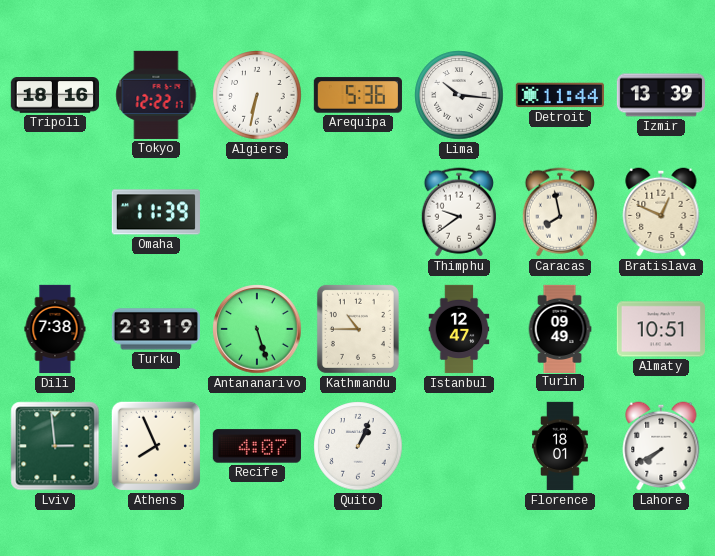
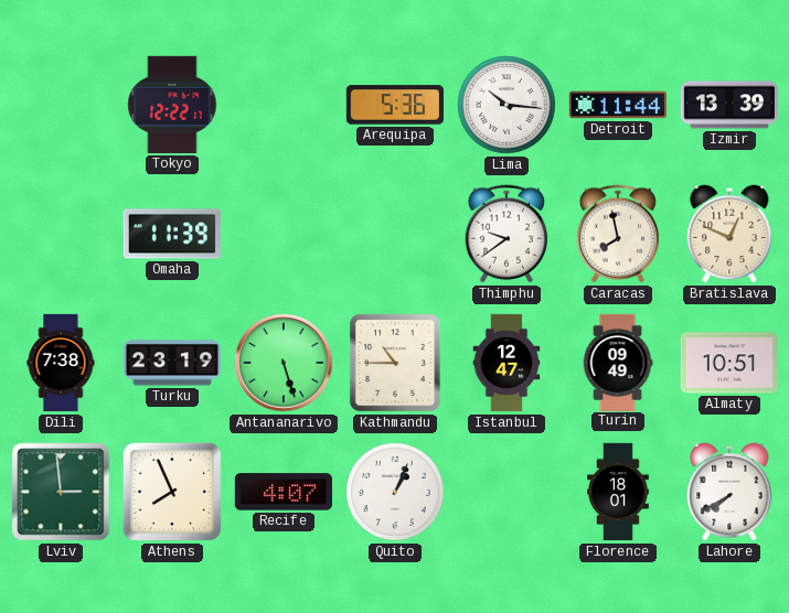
Tripoli: 18:16 -> none (54, 95)
Algiers: 6:32 -> none (257, 95)
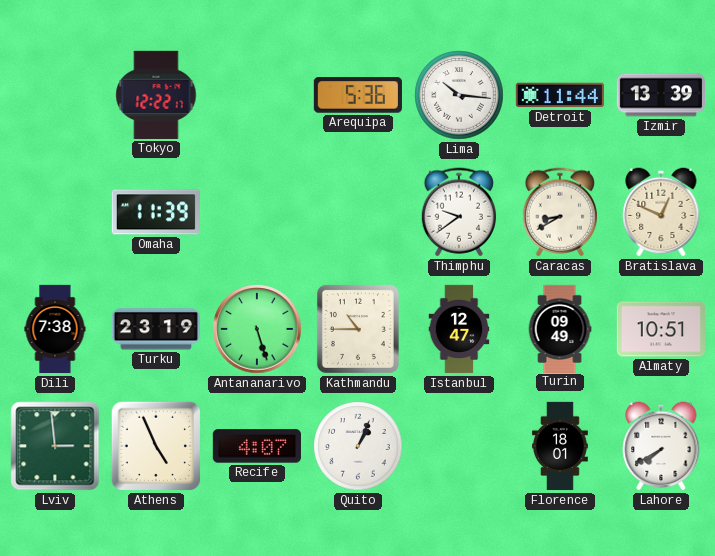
Caracas: 7:58 -> 8:40 (559, 212)
Athens: 7:56 -> 4:56 (156, 446)
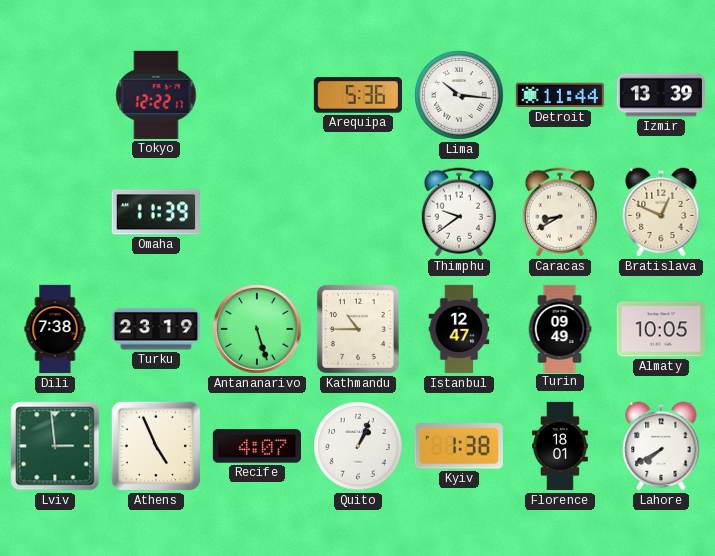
Almaty: 10:51 -> 10:05 (660, 329)
Kyiv: none -> 1:38 (459, 446)
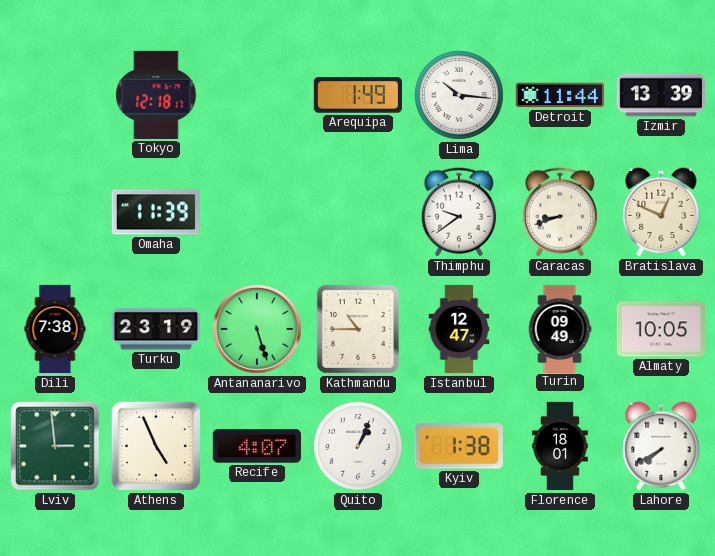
Tokyo: 12:22 -> 12:18 (156, 95)
Arequipa: 5:36 -> 1:49 (358, 95)
Caracas: 8:40 -> 8:42 (559, 212)
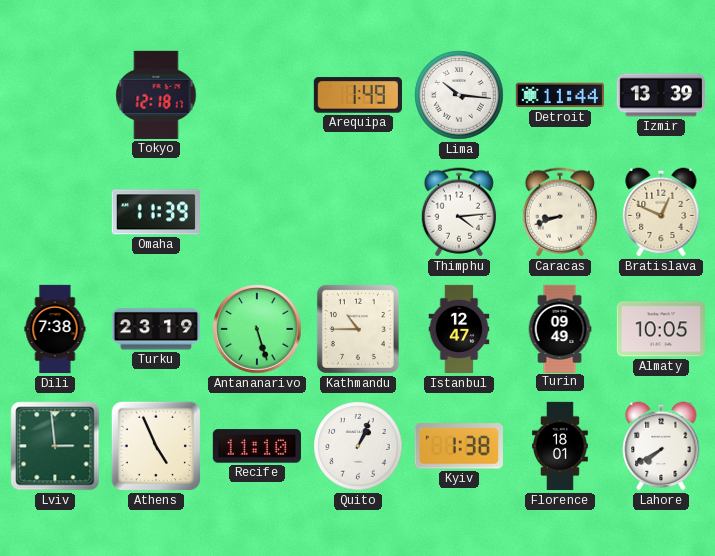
Thimphu: 9:39 -> 4:14 (458, 212)
Recife: 4:07 -> 11:10 (257, 446)
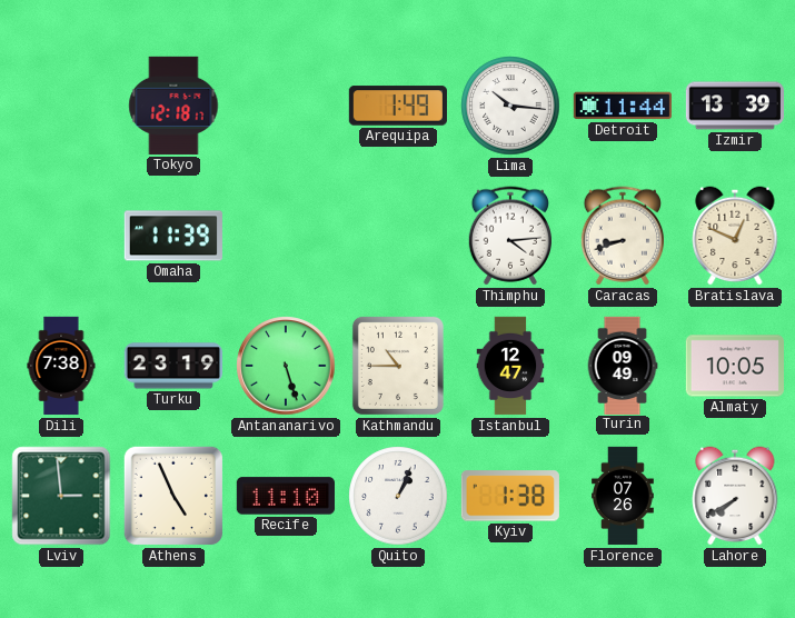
Florence: 18:01 -> 07:26 (624, 496)
